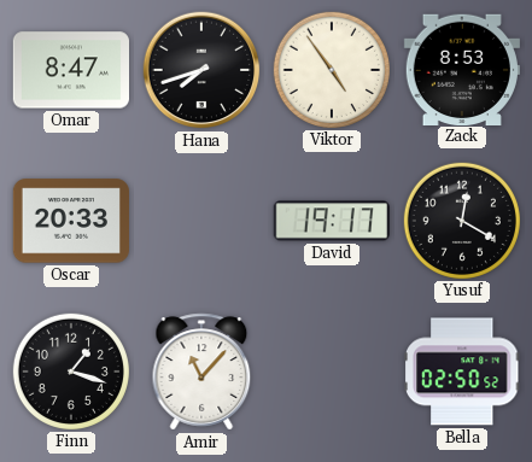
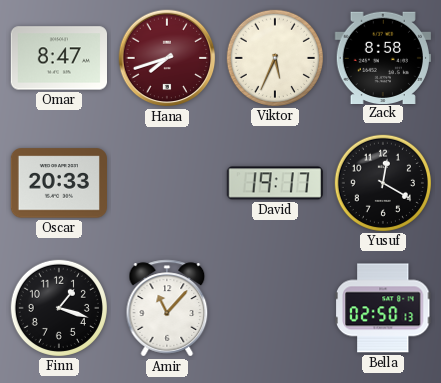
Hana dial: black -> burgundy (167, 58)
Viktor: 4:54 -> 5:34 (274, 57)
Zack: 8:53 -> 8:58 (383, 57)
Bella: 02:50:52 -> 02:50:13 (384, 308)
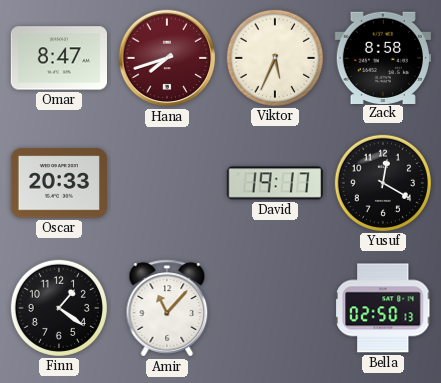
Finn: 1:18 -> 1:21 (58, 307)
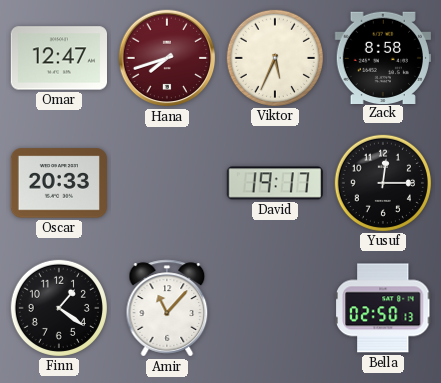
Omar: 8:47 -> 12:47 (58, 58)
Yusuf: 12:20 -> 12:15 (382, 182)
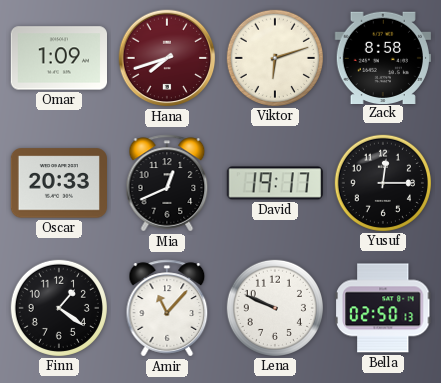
Omar: 12:47 -> 1:09 (58, 58)
Viktor: 5:34 -> 6:12 (274, 57)
Mia: none -> 12:41 (167, 183)
Lena: none -> 9:49 (274, 307)
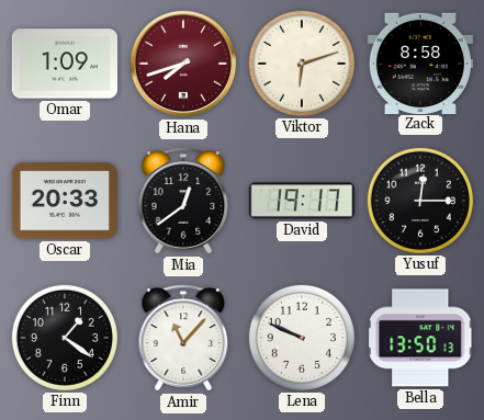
Mia: 12:41 -> 12:39 (183, 201)
Bella: 02:50 -> 13:50 (421, 338)
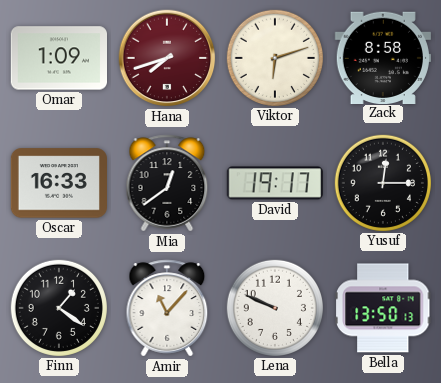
Oscar: 20:33 -> 16:33 (58, 183)
